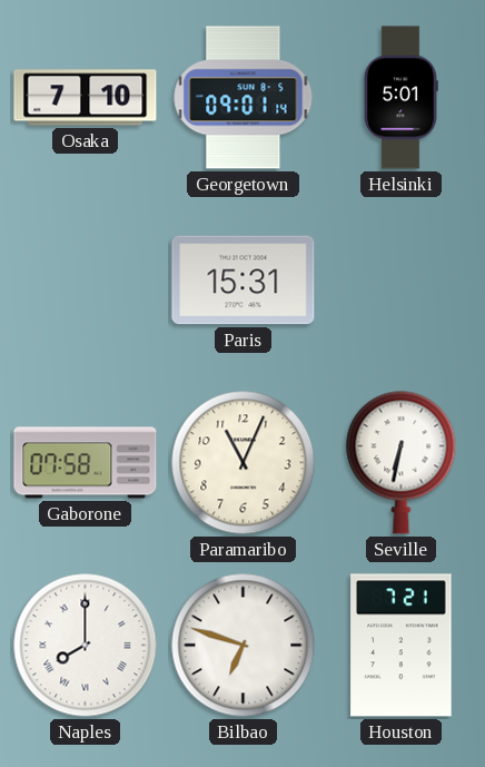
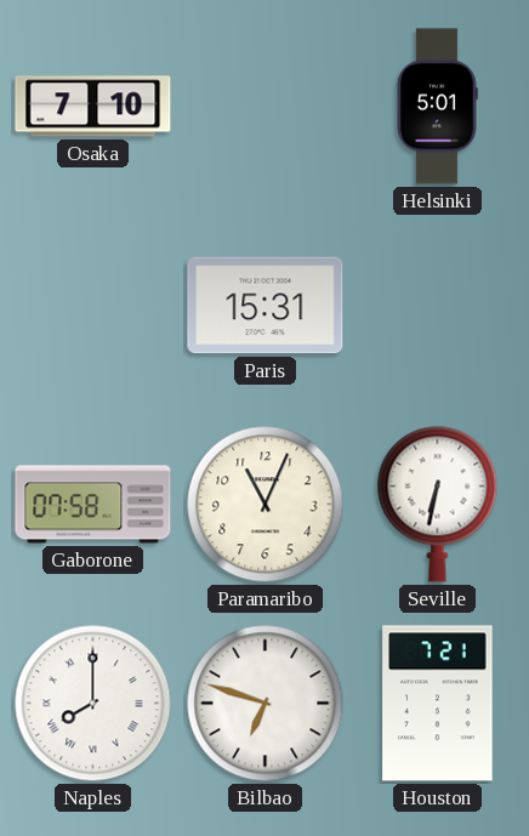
Georgetown: 09:01 -> none (244, 98)
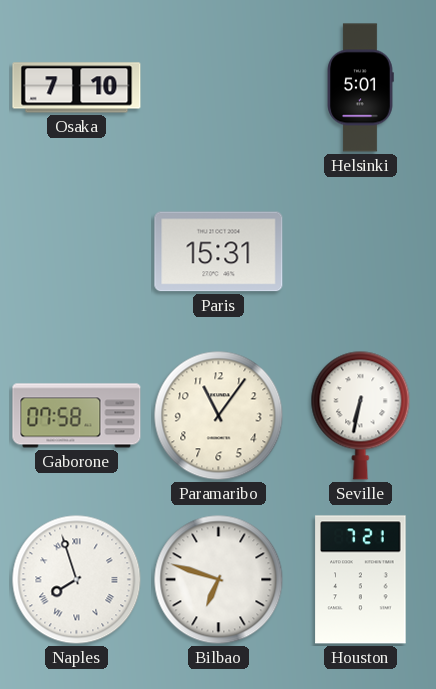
Paramaribo: 11:04 -> 11:06 (219, 416)
Naples: 8:00 -> 7:57 (77, 580)
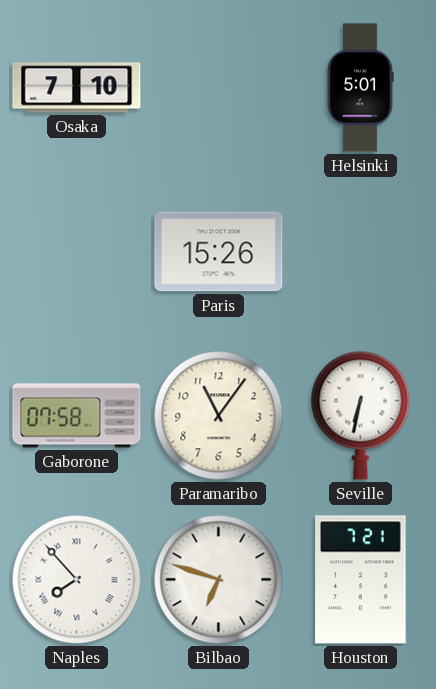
Paris: 15:31 -> 15:26 (219, 252)
Naples: 7:57 -> 7:53 (77, 580)
